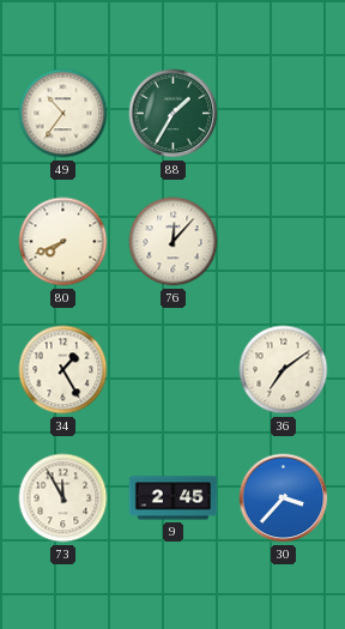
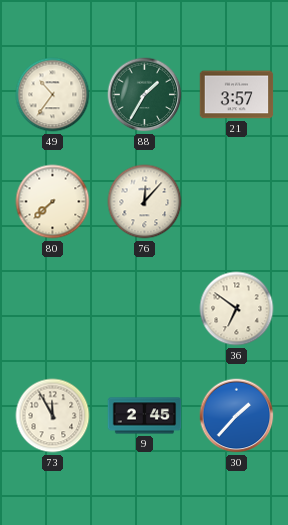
21: none -> 3:57 (237, 95)
80: 7:41 -> 7:38 (53, 202)
34: 1:25 -> none (63, 370)
36: 7:09 -> 6:51 (237, 309)
30: 3:37 -> 1:37 (237, 416)
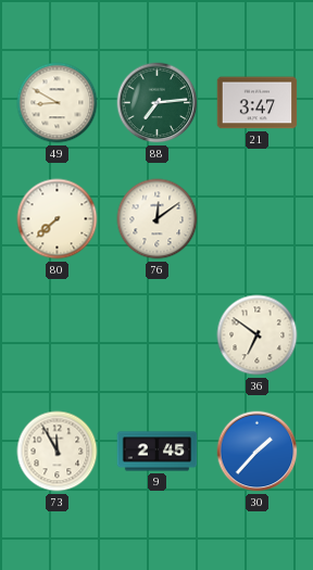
49: 10:36 -> 8:50 (58, 103)
88: 1:35 -> 7:14 (158, 103)
21: 3:57 -> 3:47 (258, 103)
76: 12:07 -> 12:09 (158, 219)
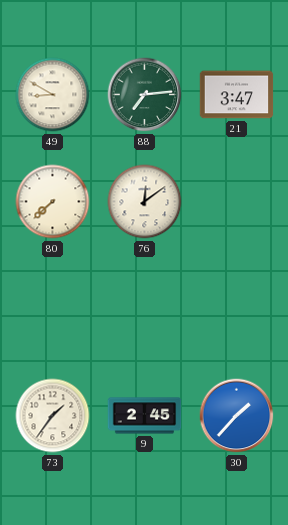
36: 6:51 -> none (258, 335)
73: 11:55 -> 1:36 (53, 416)
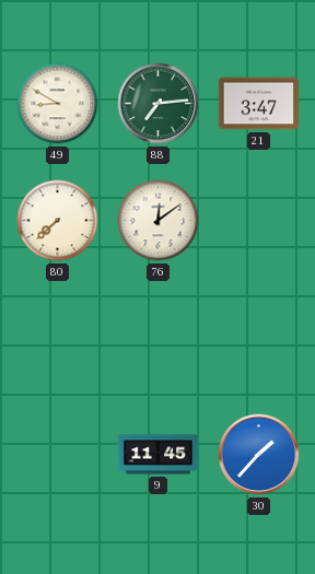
73: 1:36 -> none (53, 416)
9: 2:45 -> 11:45 (159, 455)
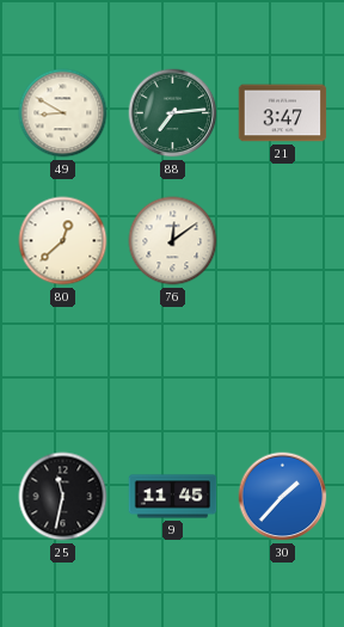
80: 7:38 -> 12:38 (63, 241)
25: none -> 11:32 (63, 497)
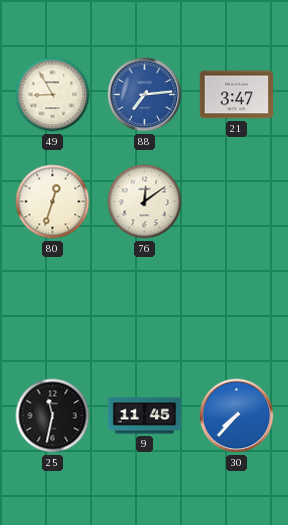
49: 8:50 -> 8:55 (53, 95)
88 dial: green -> blue (145, 95)
80: 12:38 -> 12:33 (53, 202)
30: 1:37 -> 7:37 (237, 416)
